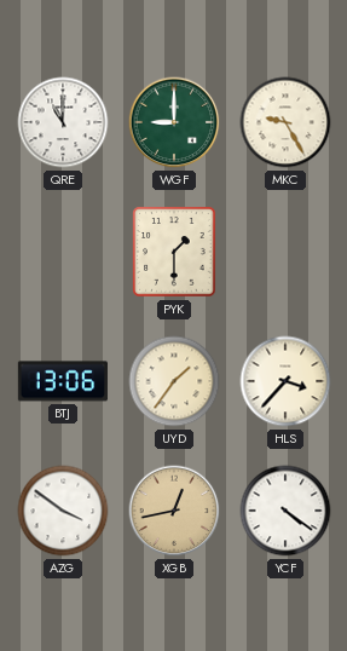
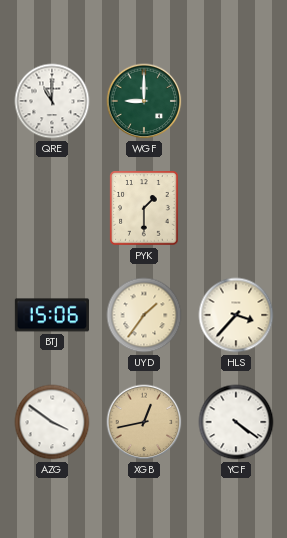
MKC: 9:25 -> none (285, 122)
BTJ: 13:06 -> 15:06 (51, 315)
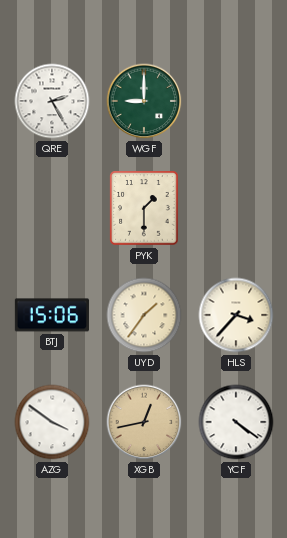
QRE: 11:00 -> 2:25 (52, 101)
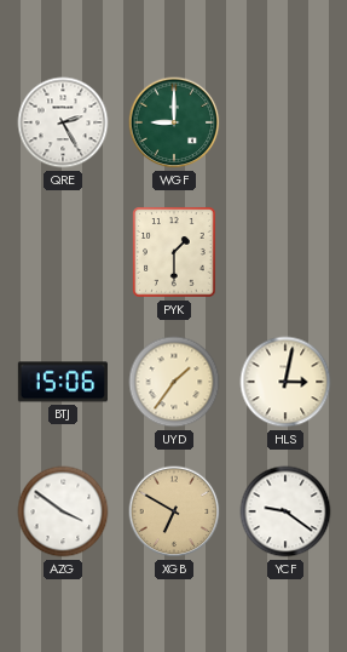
HLS: 3:37 -> 3:02 (285, 382)
XGB: 12:43 -> 6:50 (174, 511)
YCF: 4:21 -> 9:21 (285, 511)
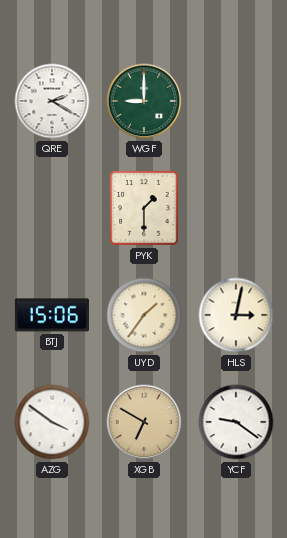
QRE: 2:25 -> 2:20 (52, 101)
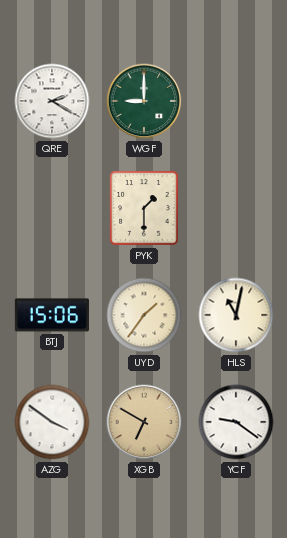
HLS: 3:02 -> 11:02 (236, 315)
